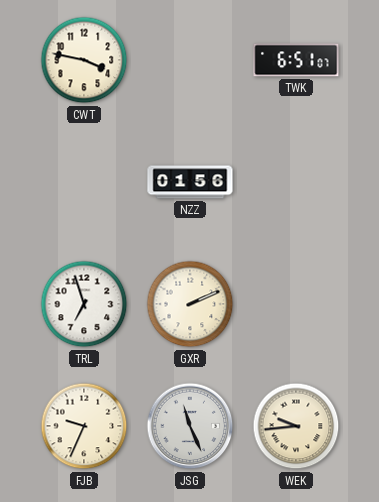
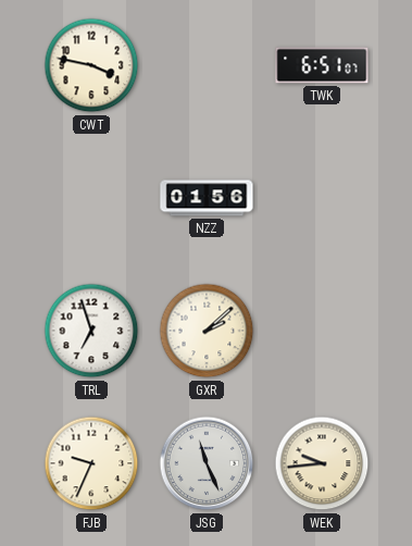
GXR: 2:11 -> 2:08 (207, 331)
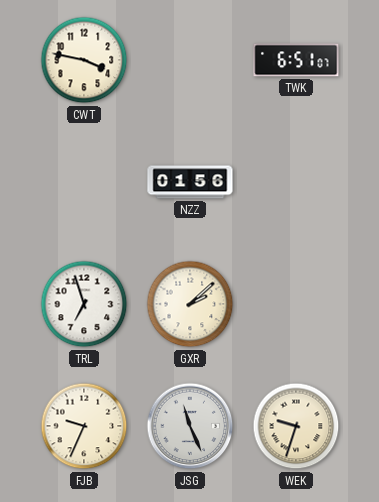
WEK: 9:44 -> 9:33 (296, 426)
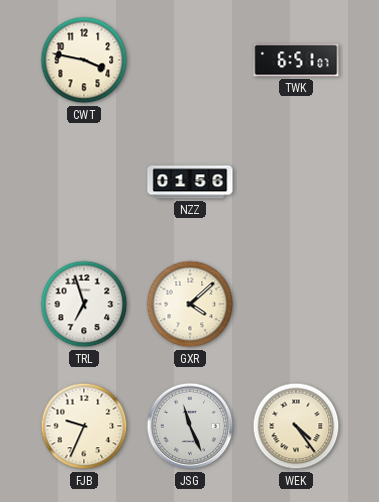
GXR: 2:08 -> 4:08 (190, 304)
WEK: 9:33 -> 4:24 (296, 426)
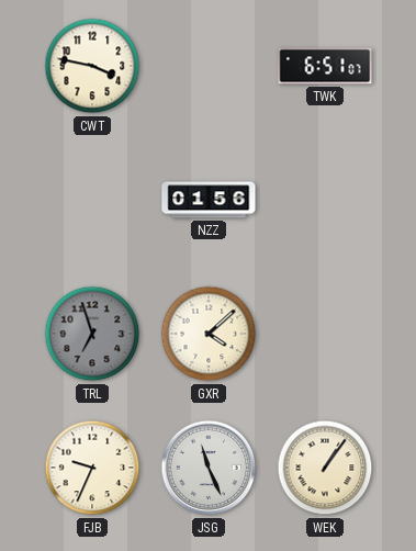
TRL dial: white -> grey (92, 334)
WEK: 4:24 -> 1:06 (325, 468)
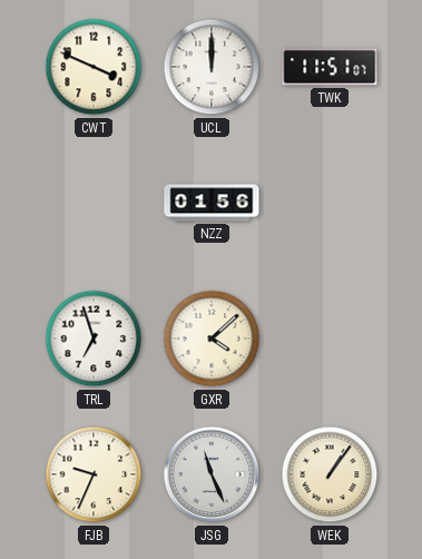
CWT: 3:47 -> 3:49 (94, 67)
UCL: none -> 12:00 (212, 67)
TWK: 6:51 -> 11:51 (330, 67)
TRL dial: grey -> white (94, 339)
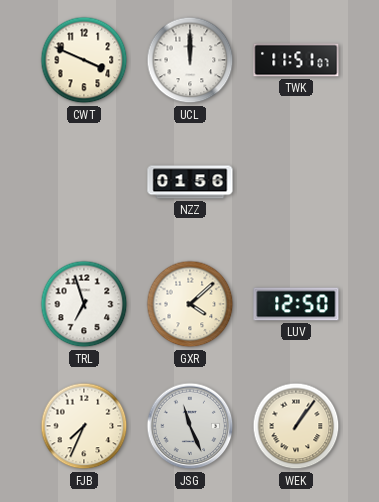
LUV: none -> 12:50 (296, 304)
FJB: 9:34 -> 7:34 (84, 426)
